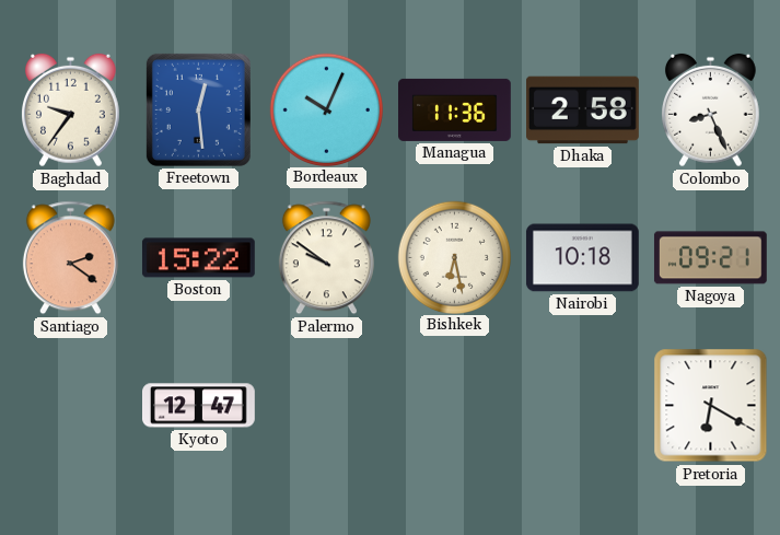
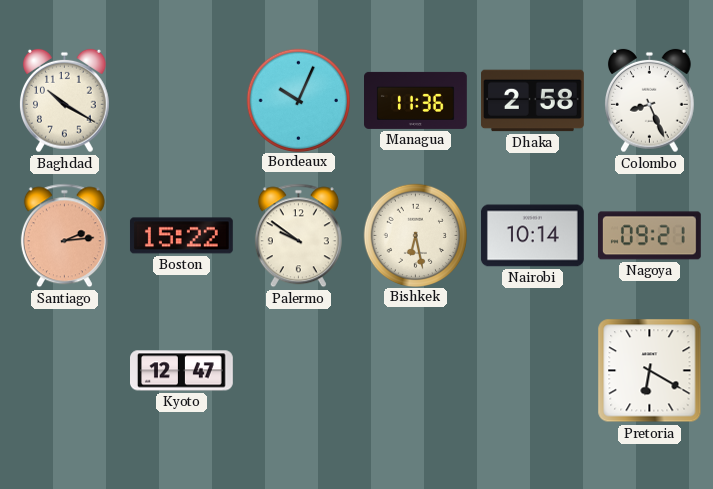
Baghdad: 9:36 -> 10:20 (65, 101)
Freetown: 12:29 -> none (198, 109)
Santiago: 2:21 -> 2:14 (64, 236)
Nairobi: 10:18 -> 10:14 (532, 236)
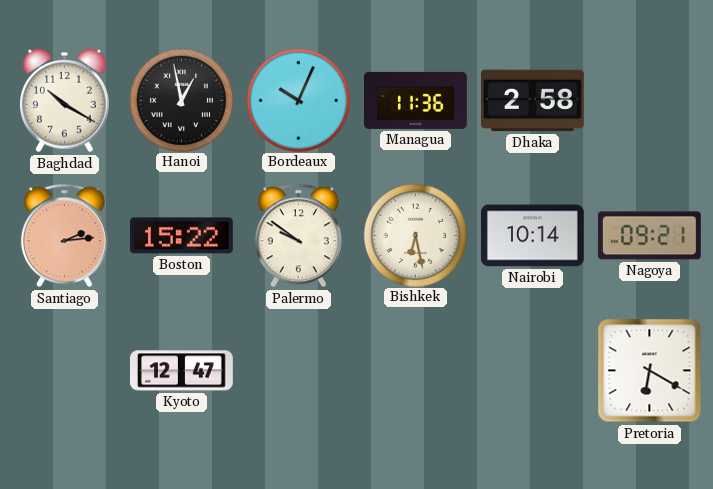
Hanoi: none -> 12:58 (181, 100)
Colombo: 8:26 -> none (650, 101)
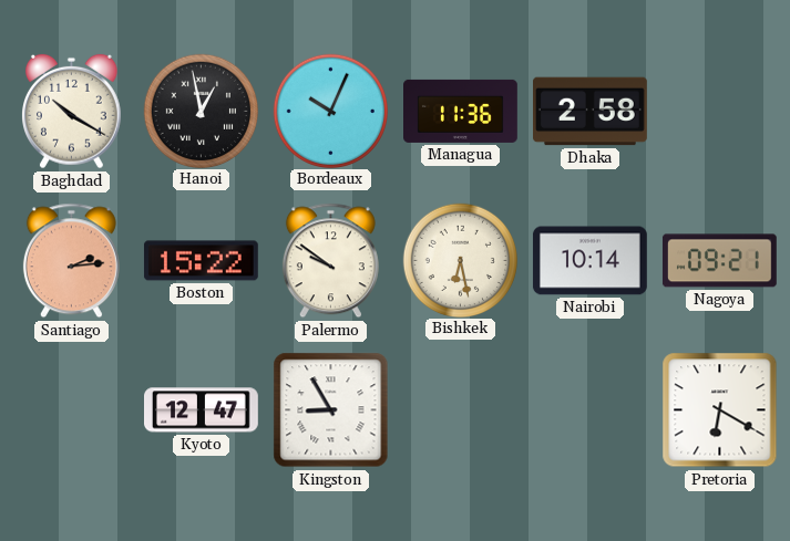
Kingston: none -> 8:55 (331, 410)
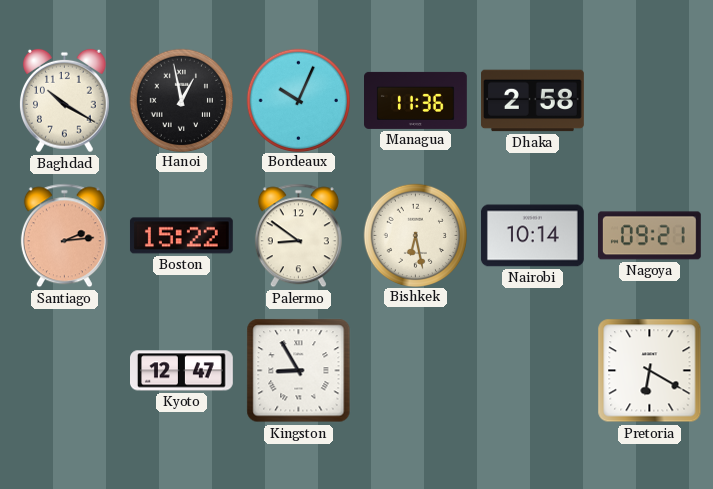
Palermo: 9:51 -> 8:51 (298, 236)
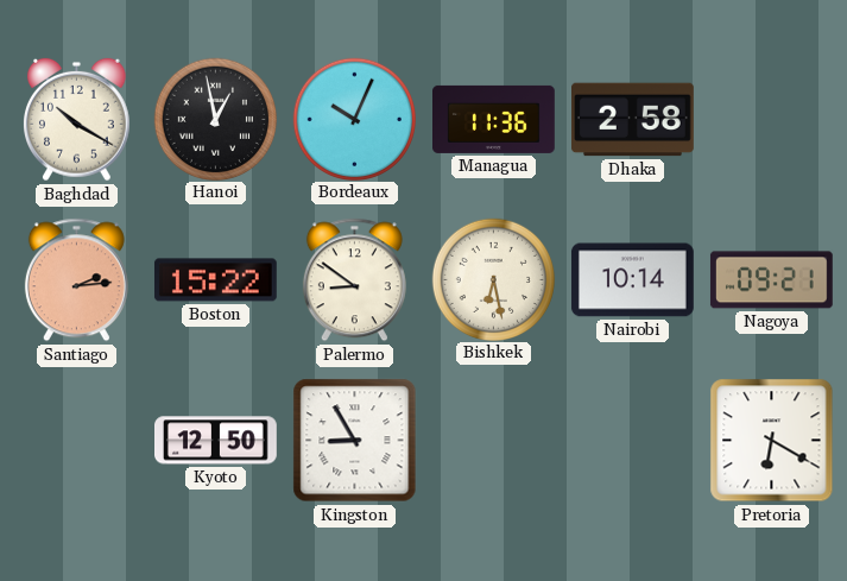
Kyoto: 12:47 -> 12:50 (216, 441)
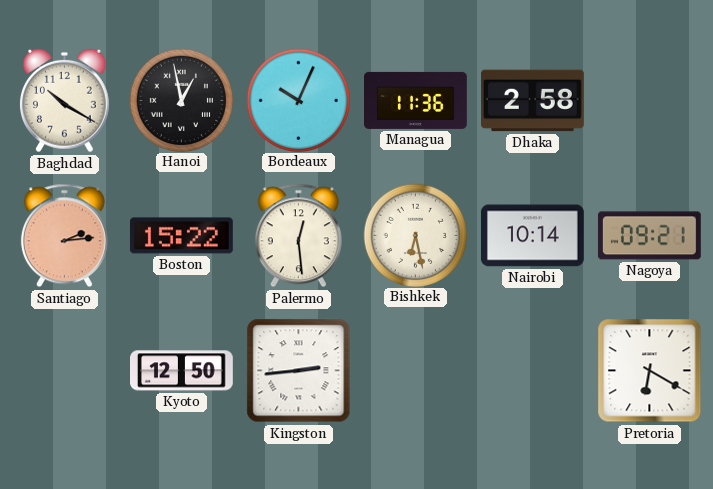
Palermo: 8:51 -> 12:29 (298, 236)
Kingston: 8:55 -> 2:44 (299, 371)
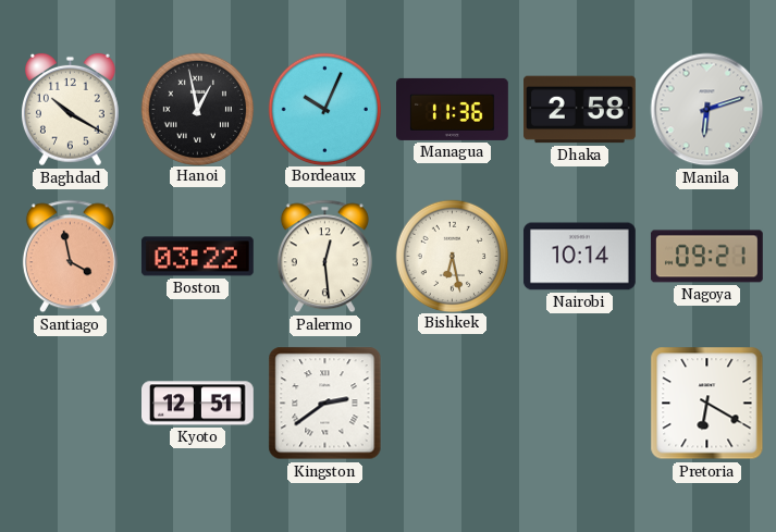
Manila: none -> 6:12 (707, 110)
Santiago: 2:14 -> 3:58 (70, 257)
Boston: 15:22 -> 03:22 (197, 257)
Kyoto: 12:50 -> 12:51 (198, 404)
Kingston: 2:44 -> 2:39 (325, 404)
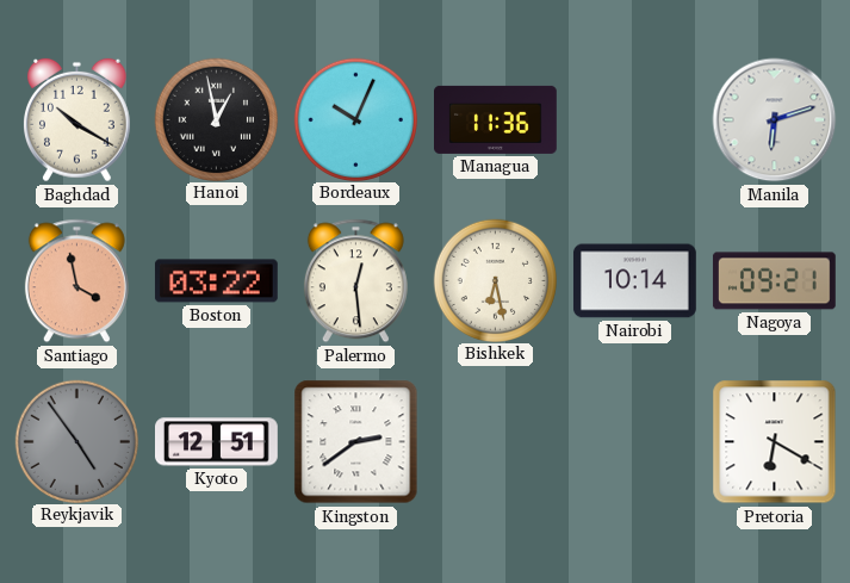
Dhaka: 2:58 -> none (580, 110)
Reykjavik: none -> 4:54 (76, 441)
